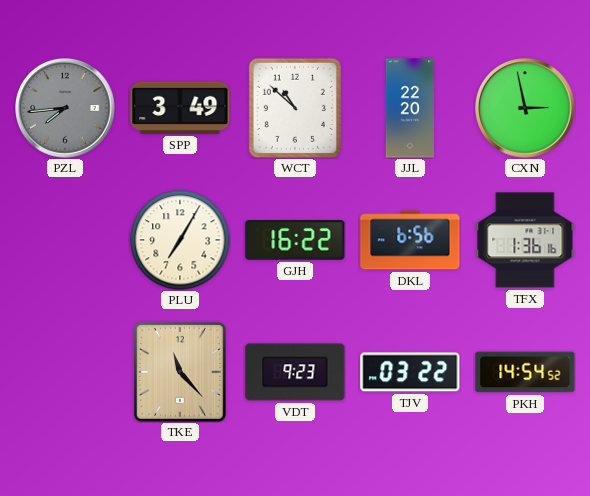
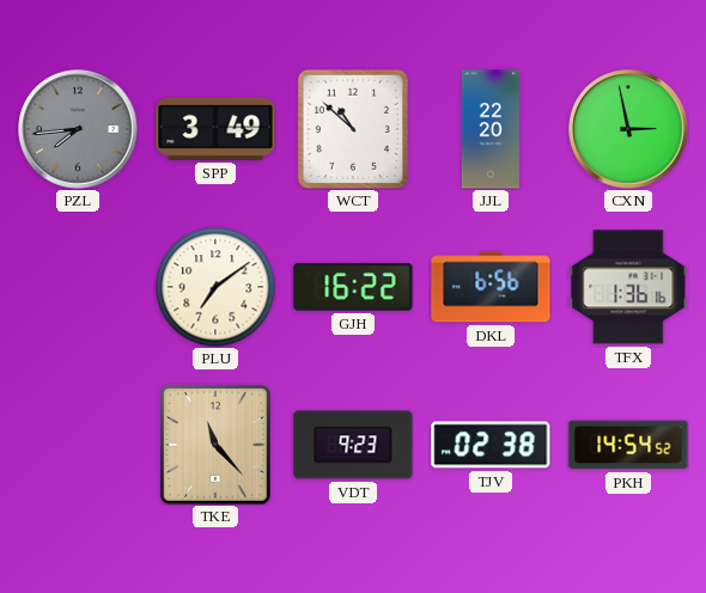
PLU: 7:05 -> 7:09 (215, 287)
TJV: 03:22 -> 02:38 (491, 445)
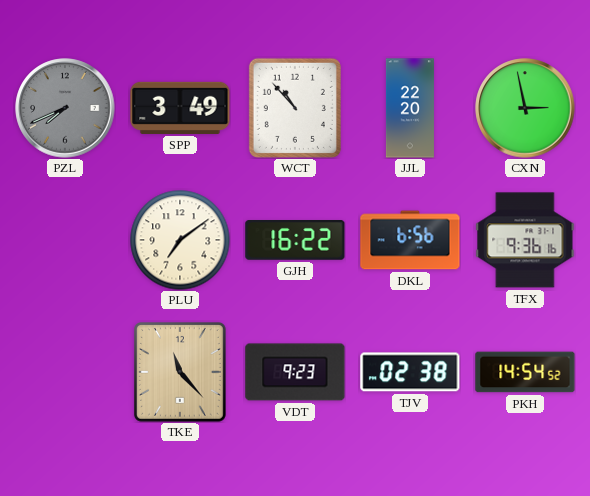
PZL: 7:44 -> 7:41 (65, 108)
WCT: 10:52 -> 10:53 (295, 108)
TFX: 1:36 -> 9:36 (525, 240)
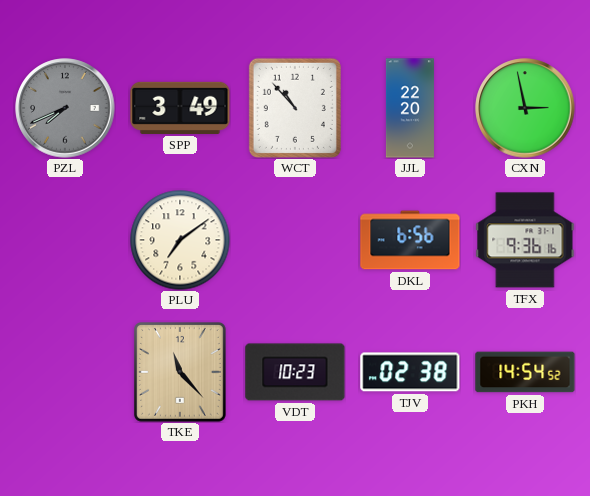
GJH: 16:22 -> none (295, 241)
VDT: 9:23 -> 10:23 (295, 372)
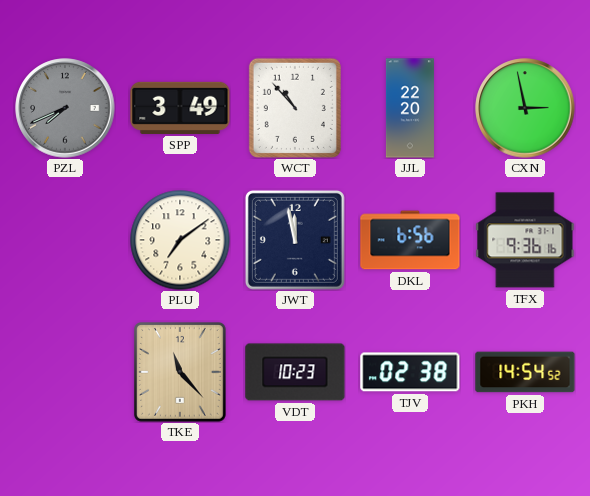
JWT: none -> 11:58 (295, 240)
